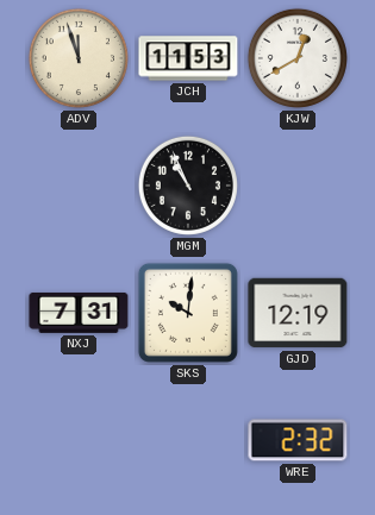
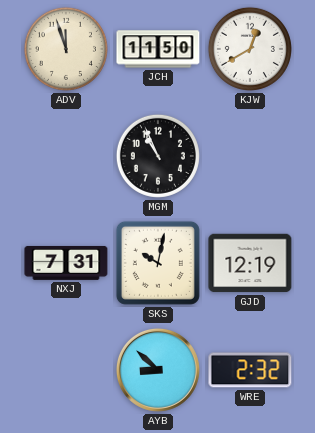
JCH: 11:53 -> 11:50 (158, 49)
SKS: 10:01 -> 10:02 (158, 263)
AYB: none -> 8:52 (158, 370)
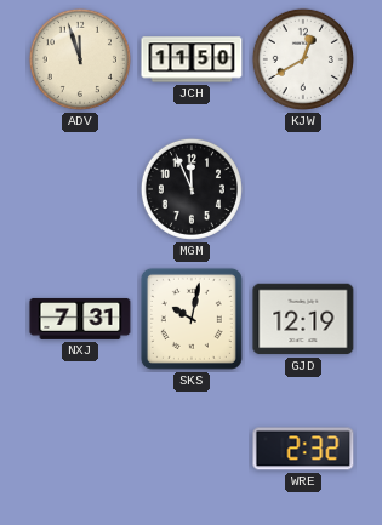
MGM: 10:56 -> 11:56 (192, 189)
AYB: 8:52 -> none (158, 370)
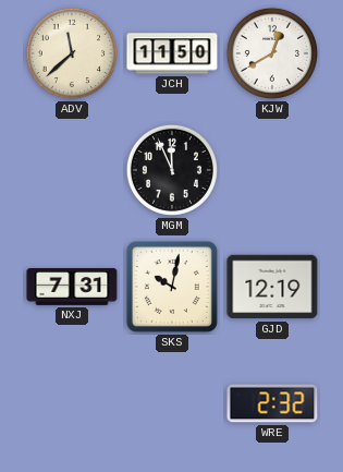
ADV: 11:57 -> 11:38 (72, 53)
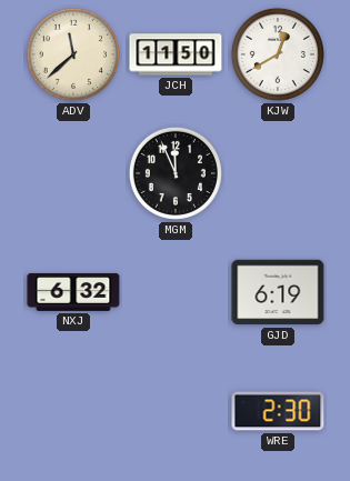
NXJ: 7:31 -> 6:32 (73, 292)
SKS: 10:02 -> none (172, 287)
GJD: 12:19 -> 6:19 (278, 292)
WRE: 2:32 -> 2:30 (278, 411)
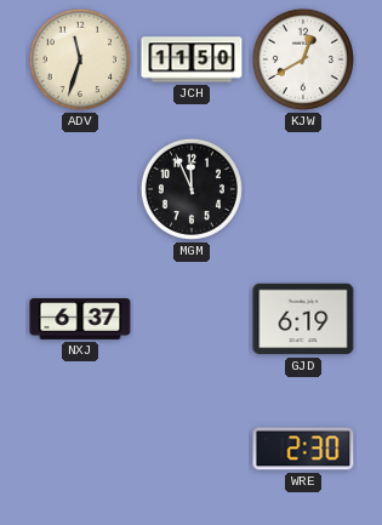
ADV: 11:38 -> 11:33 (80, 59)
NXJ: 6:32 -> 6:37 (80, 319)
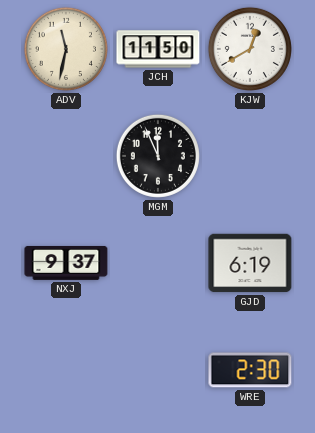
ADV: 11:33 -> 11:32 (66, 49)
NXJ: 6:37 -> 9:37 (66, 263)
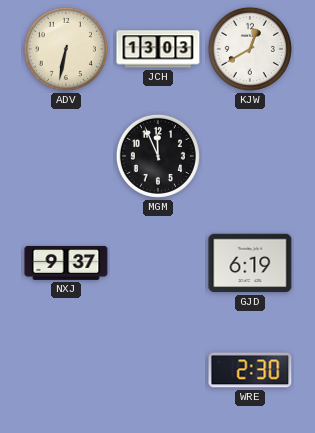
ADV: 11:32 -> 6:32 (66, 49)
JCH: 11:50 -> 13:03 (158, 49)
